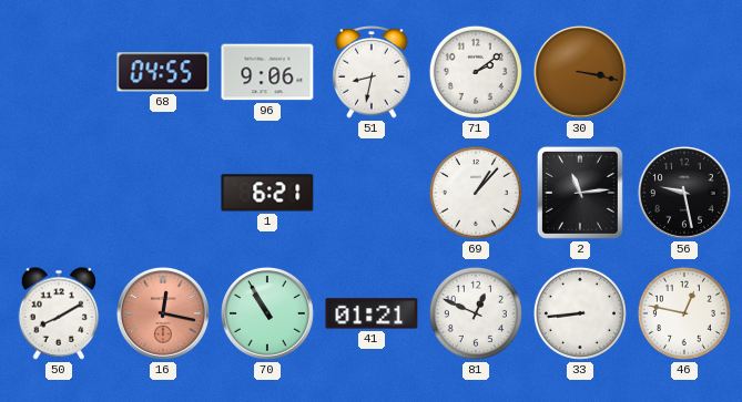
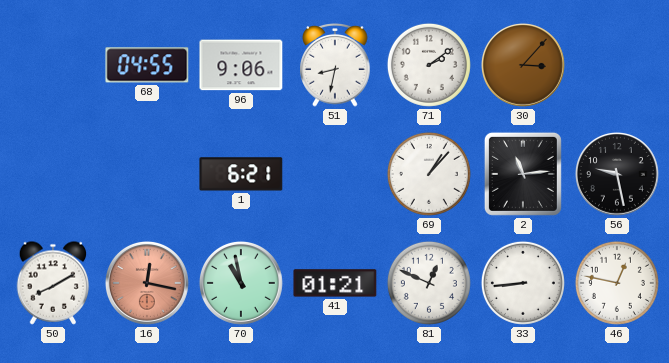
30: 3:17 -> 3:07 (523, 65)
70: 10:55 -> 10:58 (241, 283)
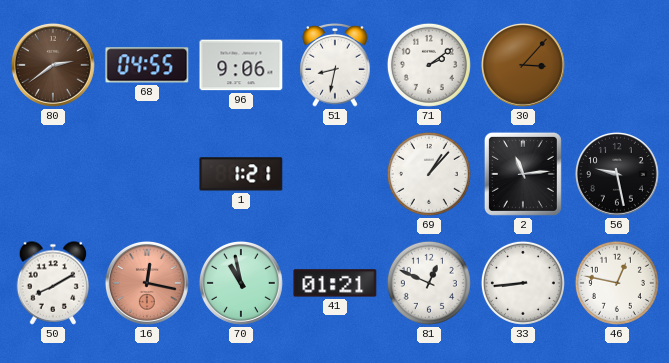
80: none -> 2:39 (53, 65)
1: 6:21 -> 1:21 (241, 174)
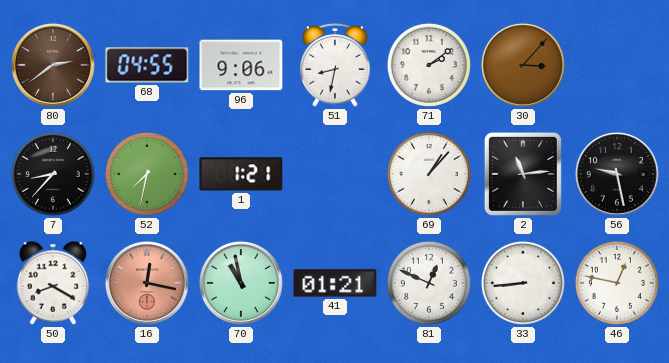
7: none -> 8:37 (53, 174)
52: none -> 7:32 (147, 174)
50: 8:10 -> 8:20 (53, 283)
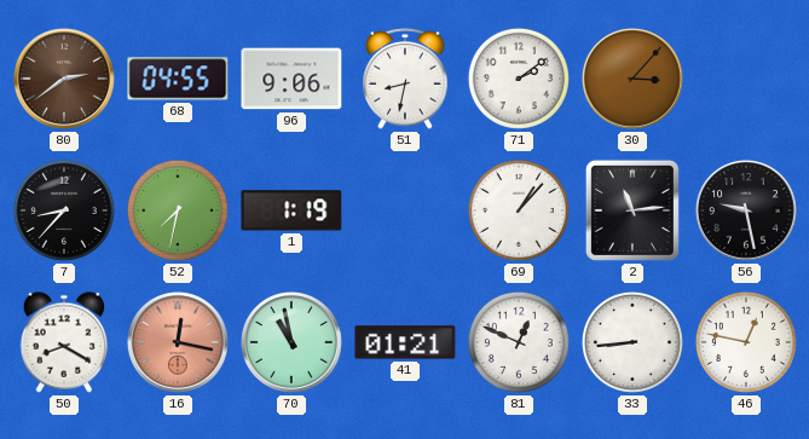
1: 1:21 -> 1:19 (291, 210)
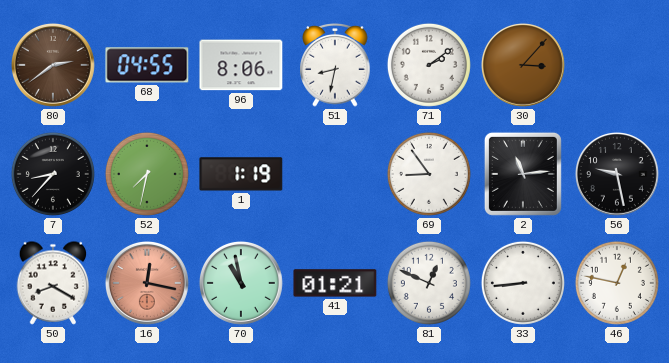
96: 9:06 -> 8:06 (241, 65)
69: 1:07 -> 8:54 (429, 174)
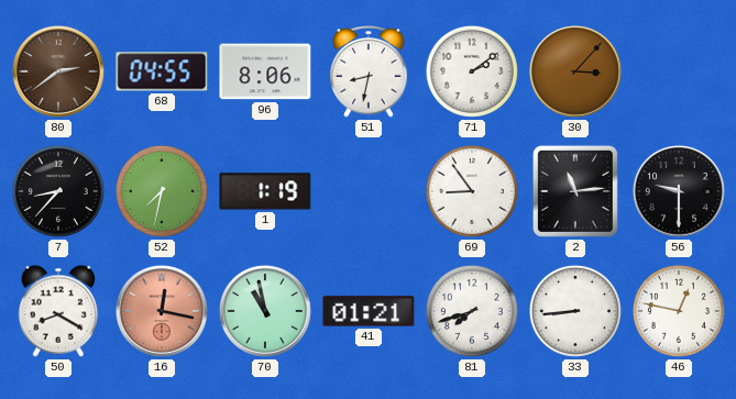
56: 9:28 -> 9:30 (679, 191)
81: 12:49 -> 7:42 (472, 311)
